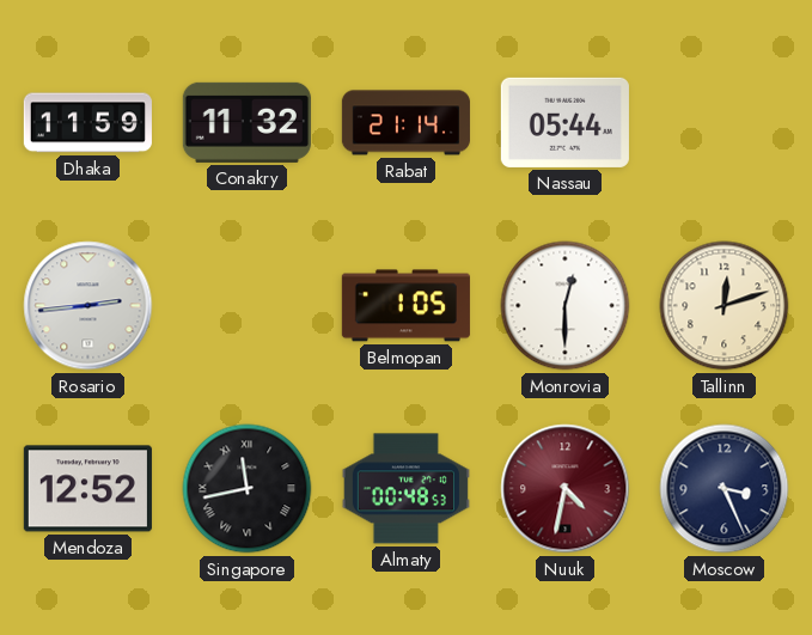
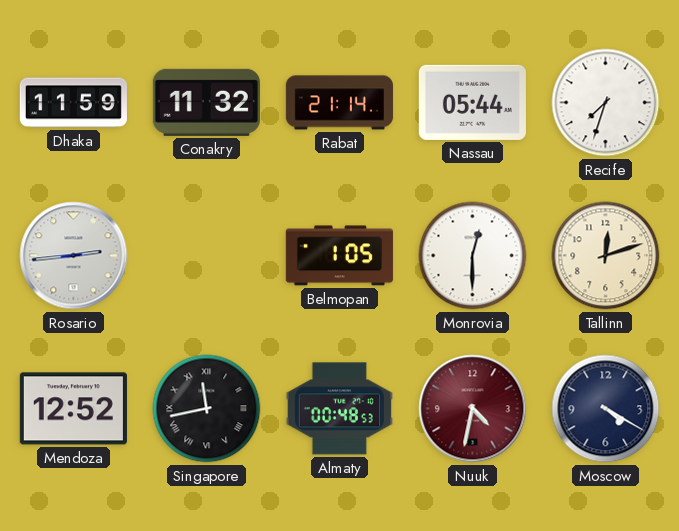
Recife: none -> 7:33 (606, 103)
Moscow: 3:26 -> 4:20 (606, 409)
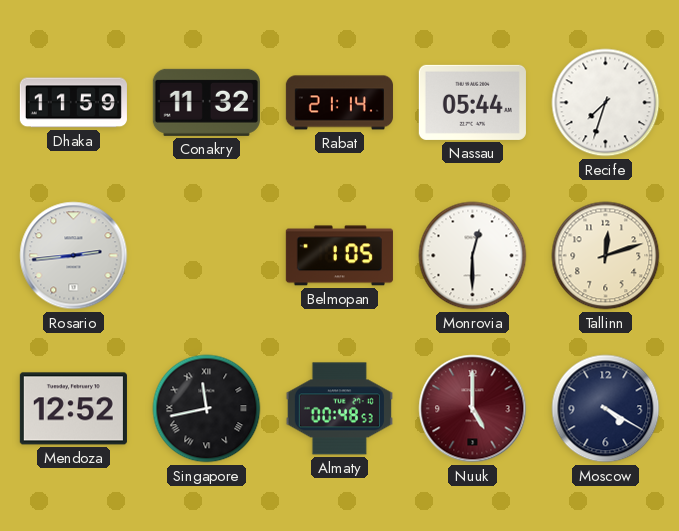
Nuuk: 4:32 -> 5:00 (473, 409)
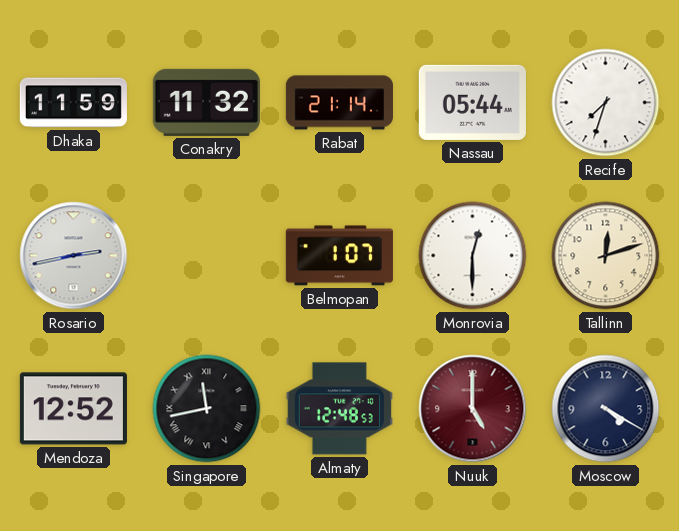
Rosario: 2:44 -> 2:43 (74, 256)
Belmopan: 1:05 -> 1:07 (339, 256)
Almaty: 00:48 -> 12:48 (339, 409)
